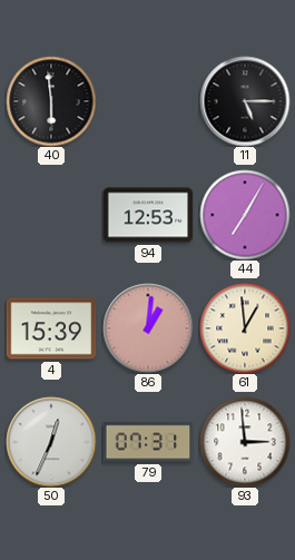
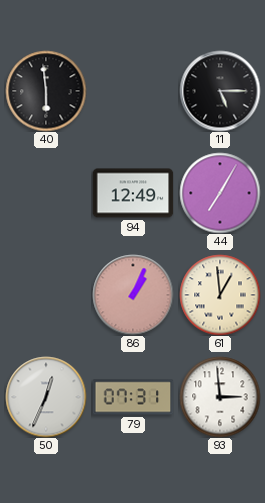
94: 12:53 -> 12:49 (133, 193)
4: 15:39 -> none (51, 328)
86: 1:01 -> 1:04 (133, 295)
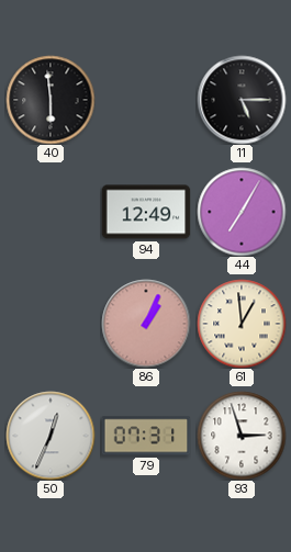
93: 2:59 -> 2:57 (242, 436)
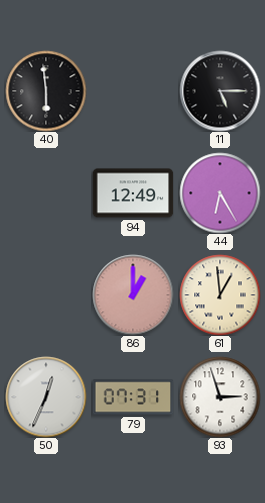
44: 7:05 -> 6:25 (220, 193)
86: 1:04 -> 1:00 (133, 295)
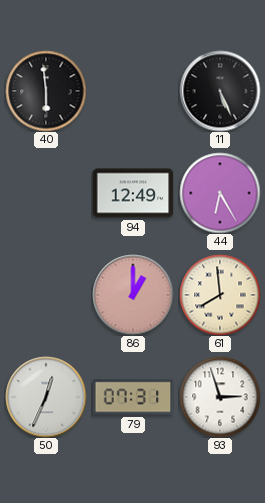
11: 5:15 -> 5:26 (220, 91)
61: 12:59 -> 7:59 (220, 295)
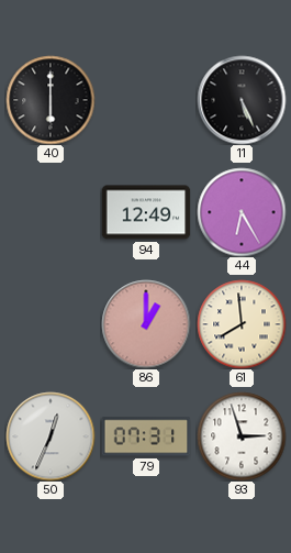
40: 5:59 -> 6:00 (51, 100)
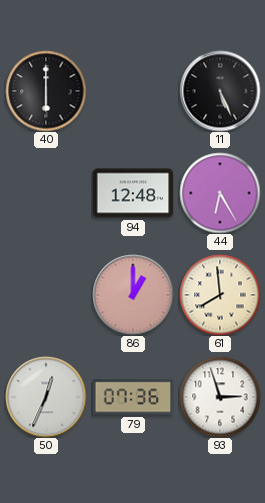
94: 12:49 -> 12:48 (133, 193)
79: 07:31 -> 07:36 (133, 397)
